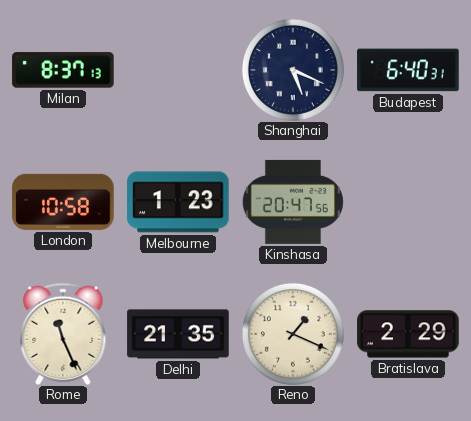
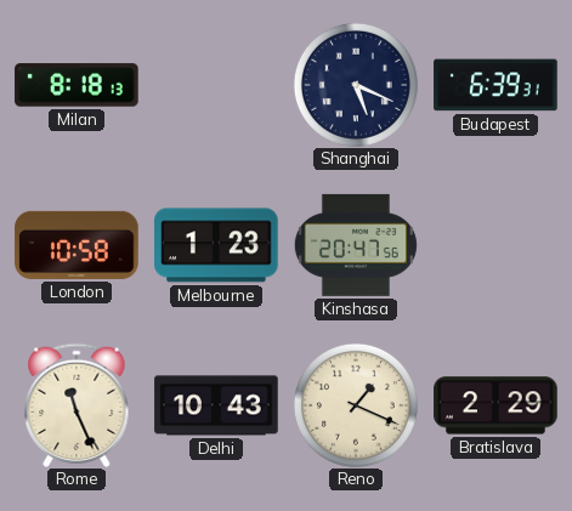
Milan: 8:37 -> 8:18 (77, 85)
Budapest: 6:40 -> 6:39 (495, 85)
Delhi: 21:35 -> 10:43 (216, 405)
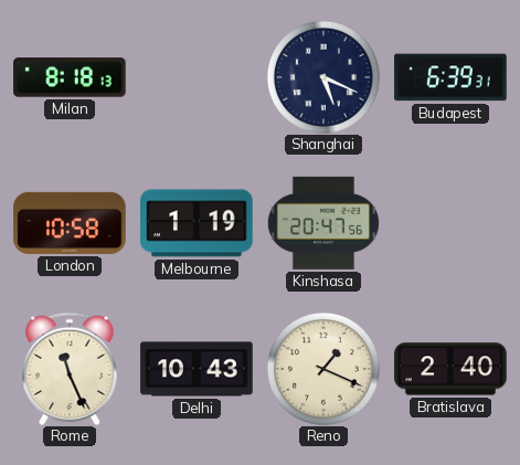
Melbourne: 1:23 -> 1:19 (197, 223)
Bratislava: 2:29 -> 2:40 (450, 369)
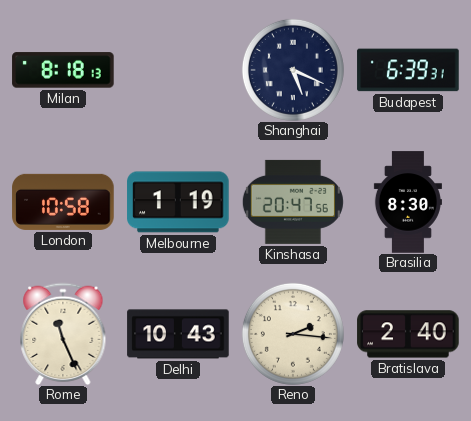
Brasilia: none -> 8:30 (408, 202)
Reno: 1:19 -> 2:16 (293, 334)
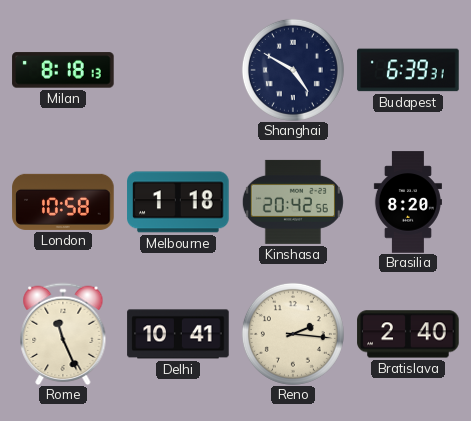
Shanghai: 5:19 -> 4:50 (293, 70)
Melbourne: 1:19 -> 1:18 (178, 202)
Kinshasa: 20:47 -> 20:42 (293, 202)
Brasilia: 8:30 -> 8:20 (408, 202)
Delhi: 10:43 -> 10:41 (178, 334)
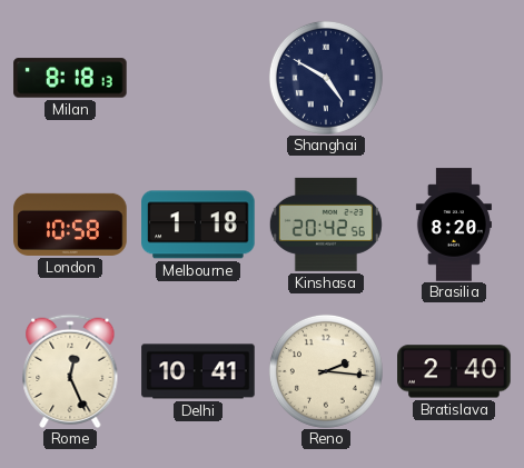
Budapest: 6:39 -> none (408, 70)
Rome: 11:26 -> 12:26 (70, 371)
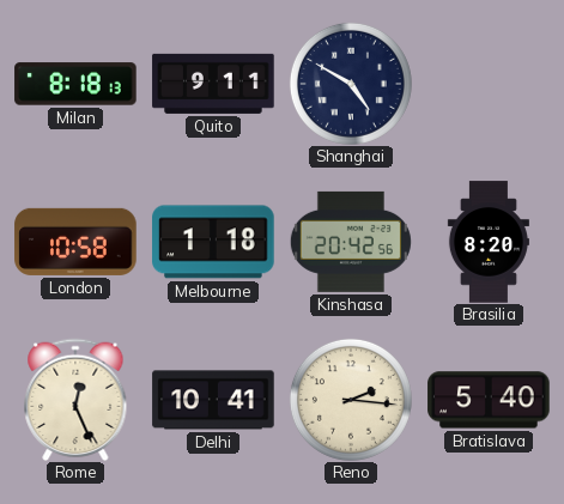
Quito: none -> 9:11 (213, 84)
Bratislava: 2:40 -> 5:40 (489, 400)
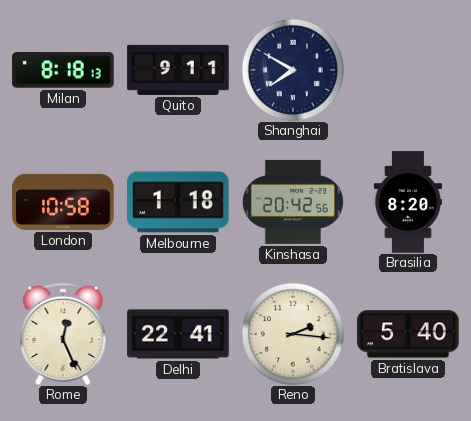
Shanghai: 4:50 -> 7:50 (293, 70)
Delhi: 10:41 -> 22:41 (178, 334)
